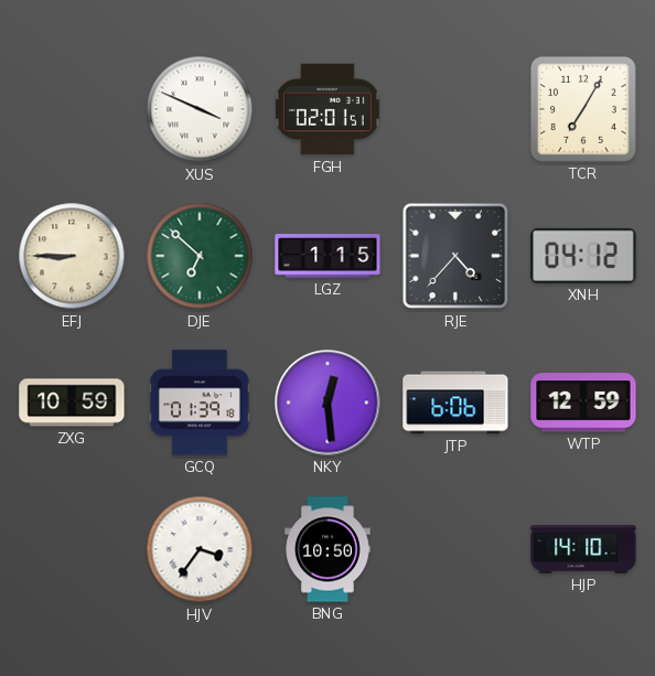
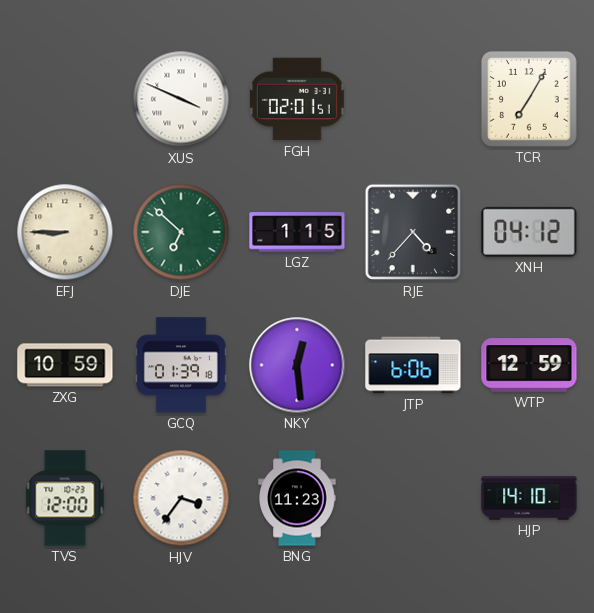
TVS: none -> 12:00 (65, 498)
BNG: 10:50 -> 11:23 (297, 498)
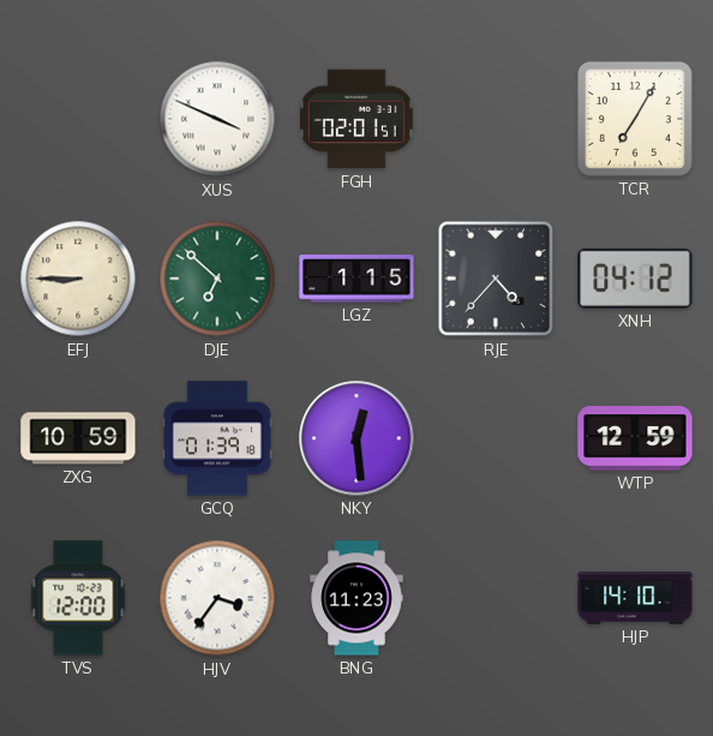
JTP: 6:06 -> none (413, 365)
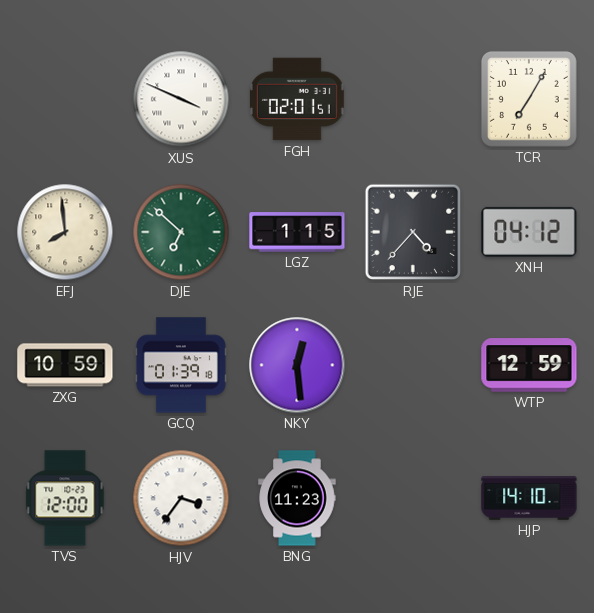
EFJ: 8:45 -> 7:59 (65, 232)
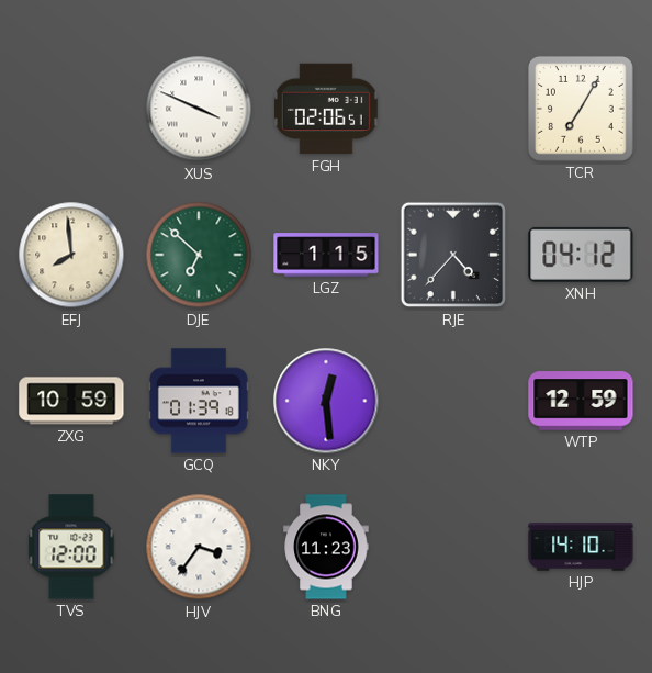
FGH: 02:01 -> 02:06 (326, 109)
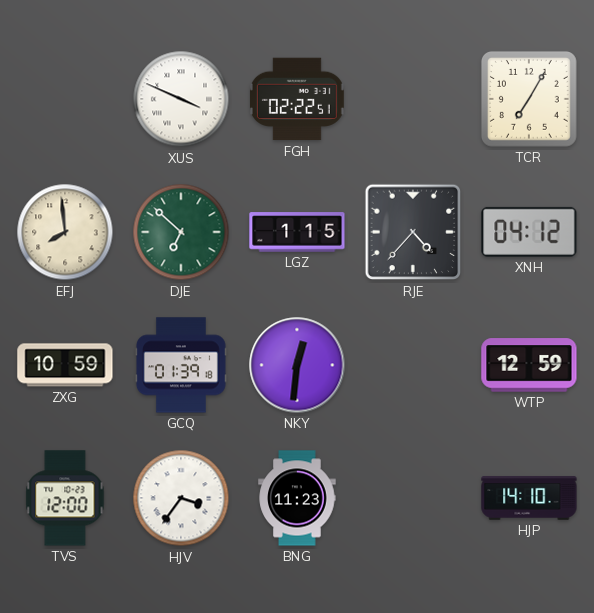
FGH: 02:06 -> 02:22 (297, 99)
NKY: 12:29 -> 12:31 (297, 365)
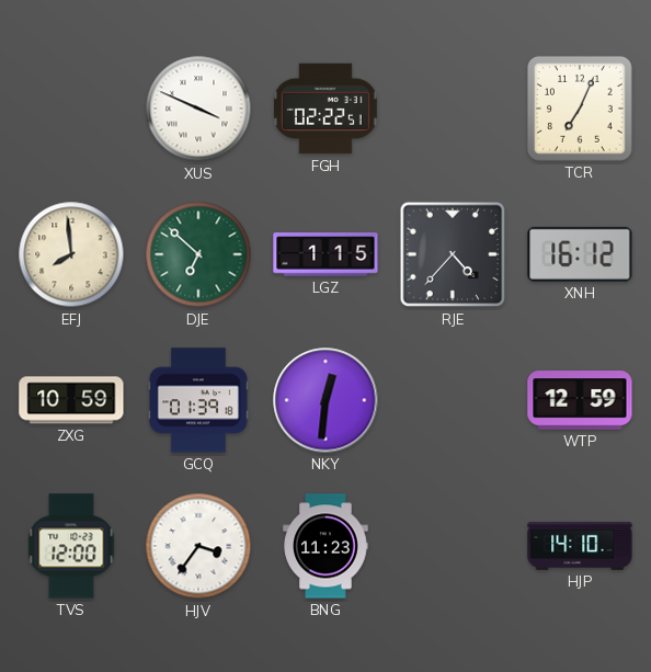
TCR: 7:05 -> 7:04 (580, 109)
XNH: 04:12 -> 16:12 (580, 254)
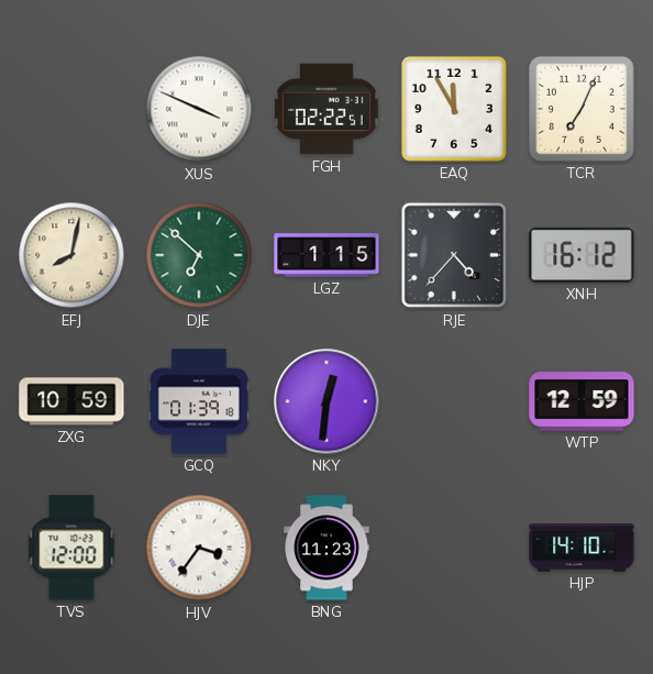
EAQ: none -> 11:55 (454, 109)
EFJ: 7:59 -> 8:02 (71, 255)
